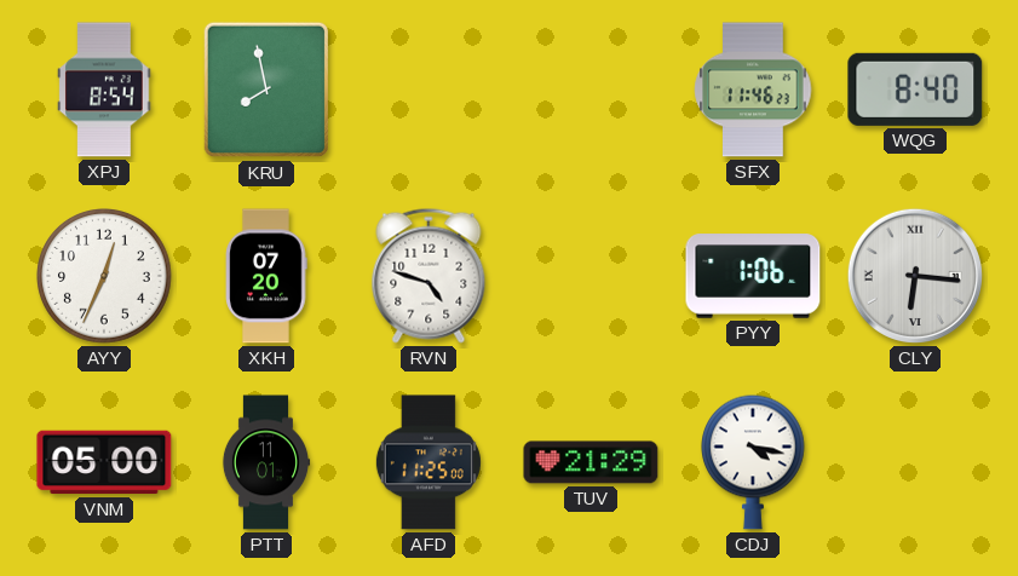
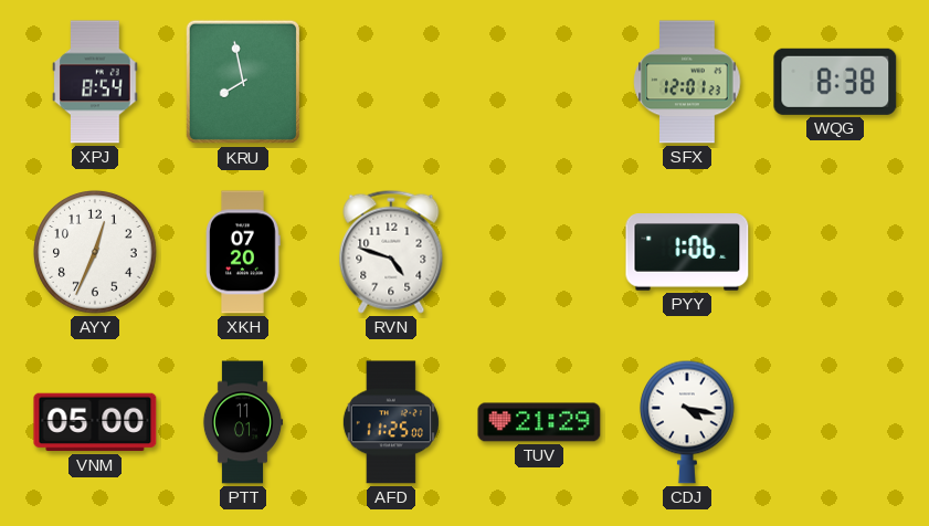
SFX: 11:46 -> 12:01 (687, 82)
WQG: 8:40 -> 8:38 (835, 82)
CLY: 6:16 -> none (915, 276)
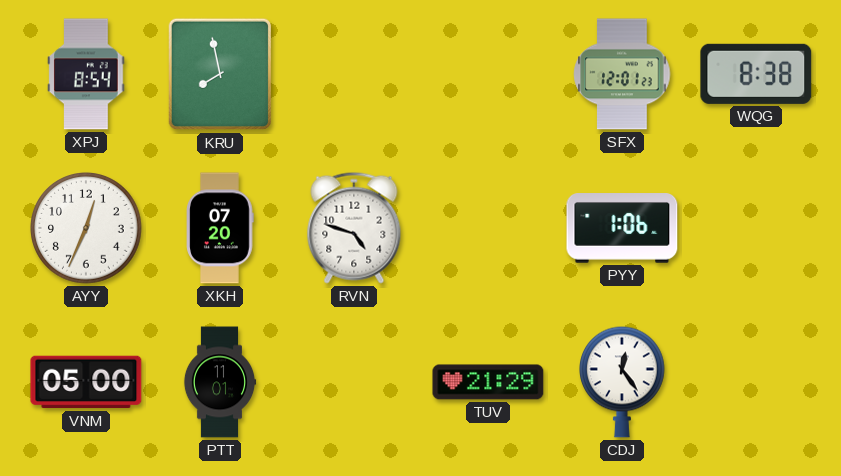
AFD: 11:25 -> none (391, 422)
CDJ: 4:17 -> 12:24 (623, 382)
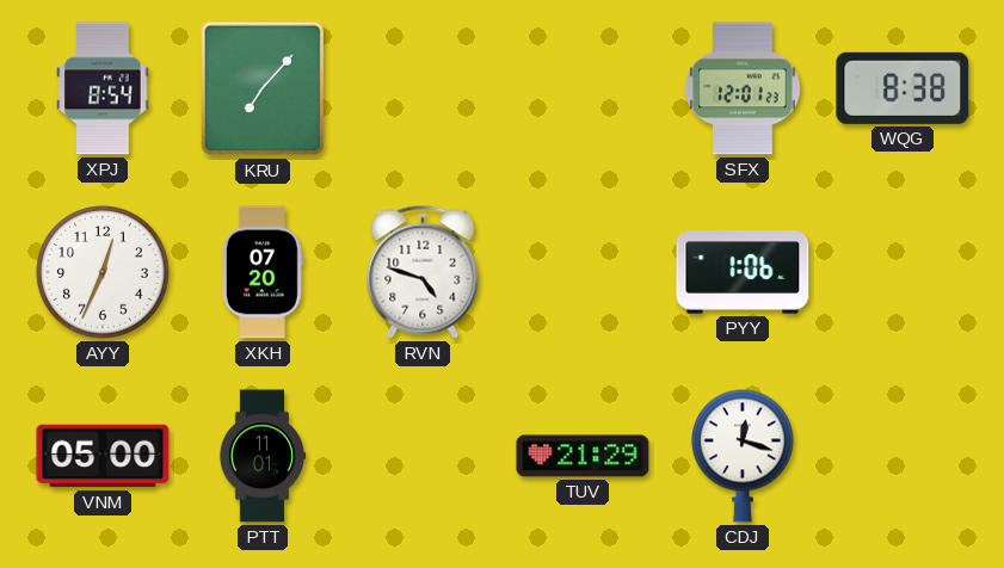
KRU: 7:58 -> 7:07 (261, 88)
CDJ: 12:24 -> 12:18 (744, 456)
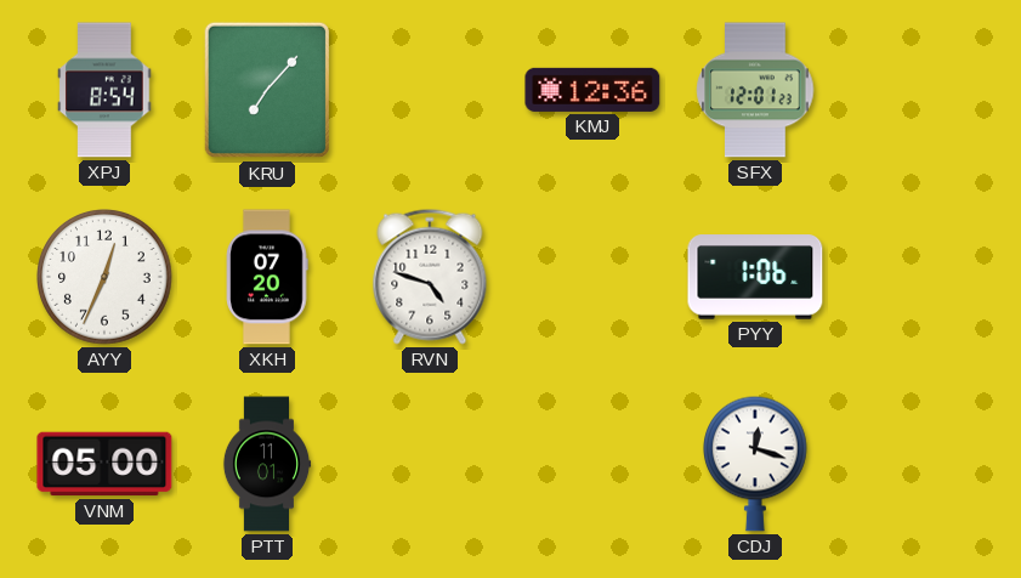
KMJ: none -> 12:36 (592, 90)
WQG: 8:38 -> none (903, 88)
TUV: 21:29 -> none (583, 456)
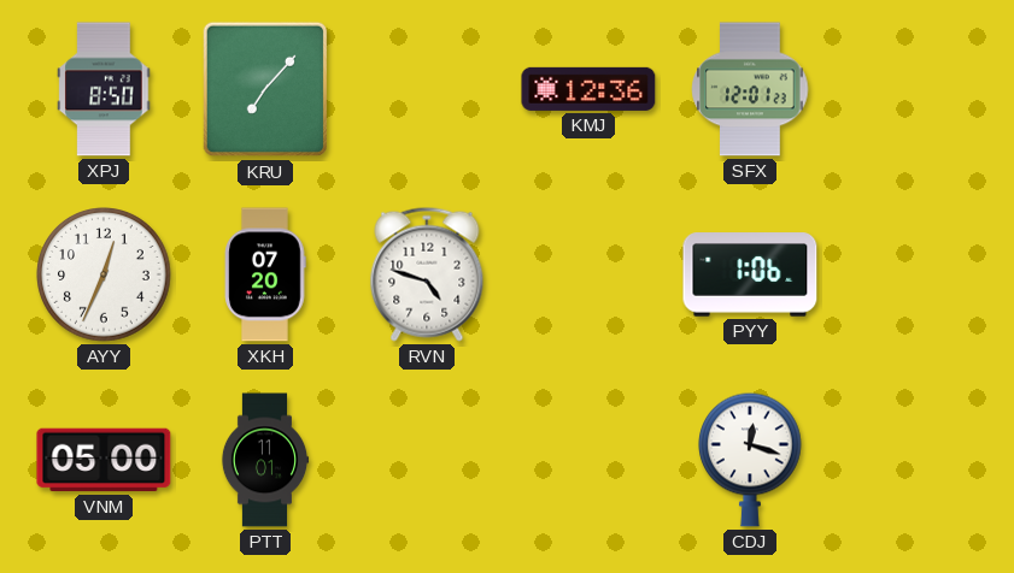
XPJ: 8:54 -> 8:50 (104, 89)
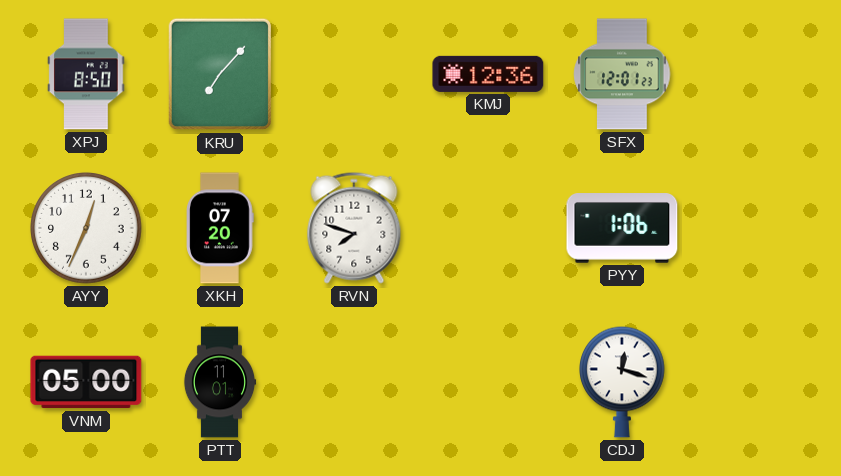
RVN: 4:48 -> 7:48 (354, 228)
